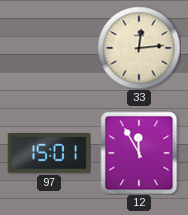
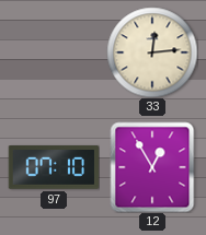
97: 15:01 -> 07:10 (53, 168)
12: 11:55 -> 12:55 (152, 167)
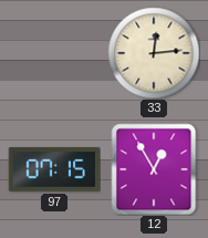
97: 07:10 -> 07:15 (53, 170)
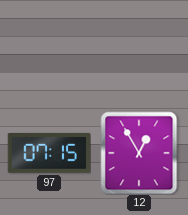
33: 12:14 -> none (154, 53)
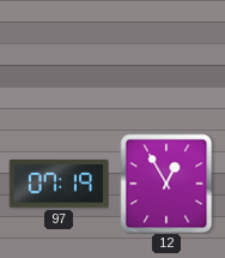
97: 07:15 -> 07:19 (57, 185)
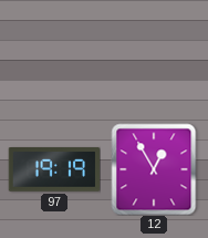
97: 07:19 -> 19:19 (53, 170)
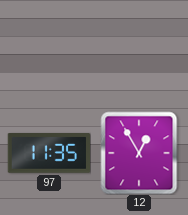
97: 19:19 -> 11:35 (48, 154)
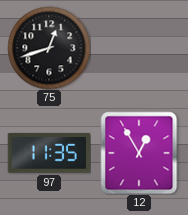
75: none -> 12:42 (49, 48)
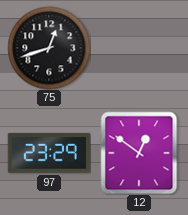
97: 11:35 -> 23:29 (48, 154)
12: 12:55 -> 12:51 (139, 153)
